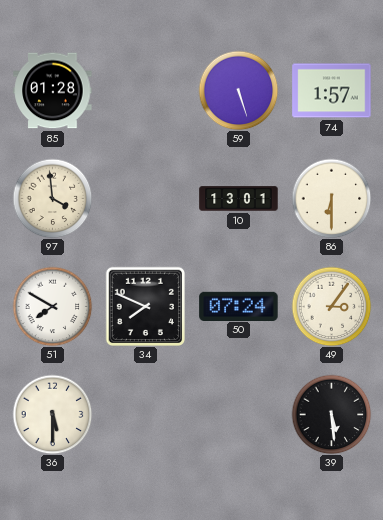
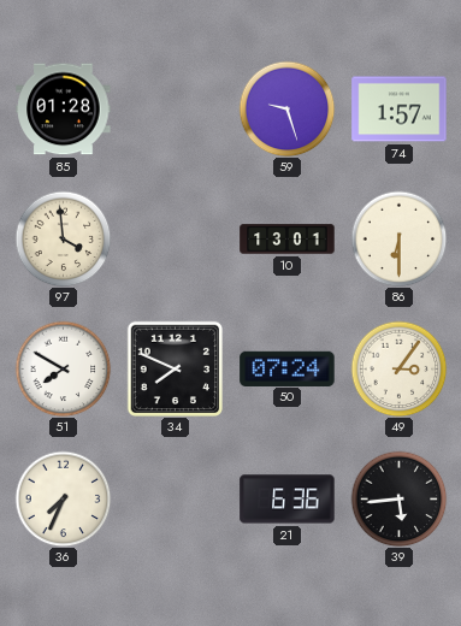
59: 5:27 -> 9:27 (286, 108)
36: 5:30 -> 7:34 (63, 498)
21: none -> 6:36 (288, 500)
39: 5:29 -> 5:44 (398, 498)
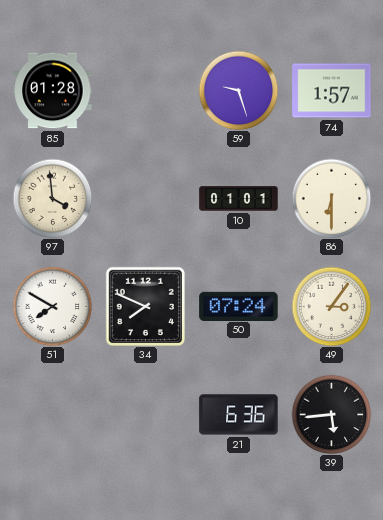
10: 13:01 -> 01:01 (239, 199)
36: 7:34 -> none (63, 498)
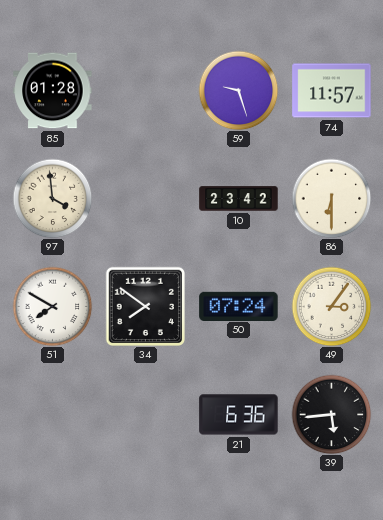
74: 1:57 -> 11:57 (332, 91)
10: 01:01 -> 23:42 (239, 199)
34: 7:49 -> 7:51 (145, 306)
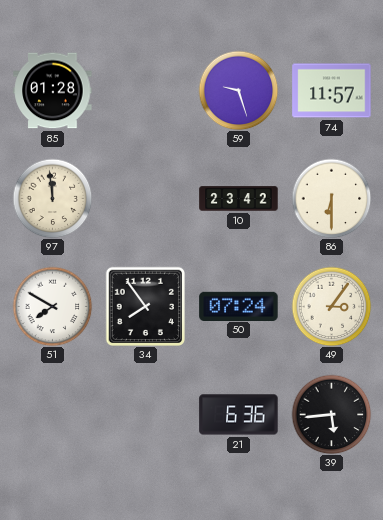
97: 3:59 -> 11:59 (52, 198)
34: 7:51 -> 7:54 (145, 306)
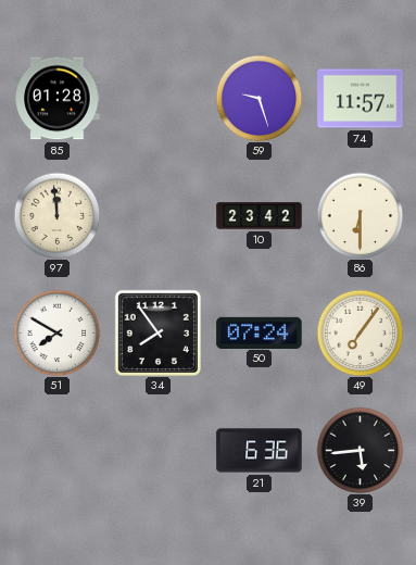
49: 3:06 -> 7:06 (360, 332)
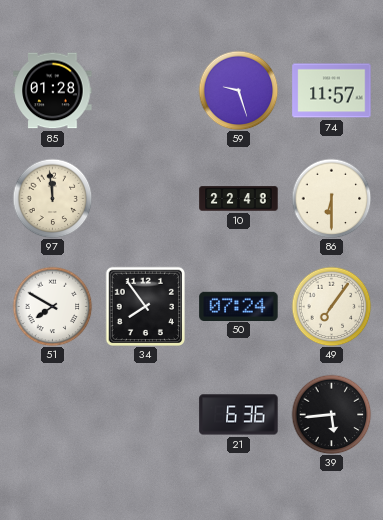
10: 23:42 -> 22:48 (239, 199)
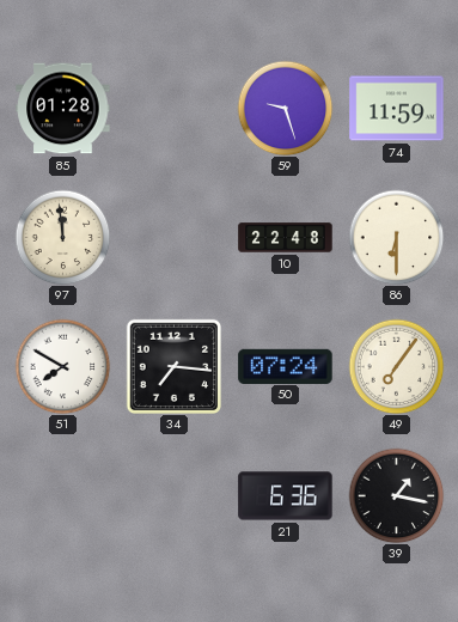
74: 11:57 -> 11:59 (397, 109)
34: 7:54 -> 7:16 (173, 366)
39: 5:44 -> 1:17 (396, 495)
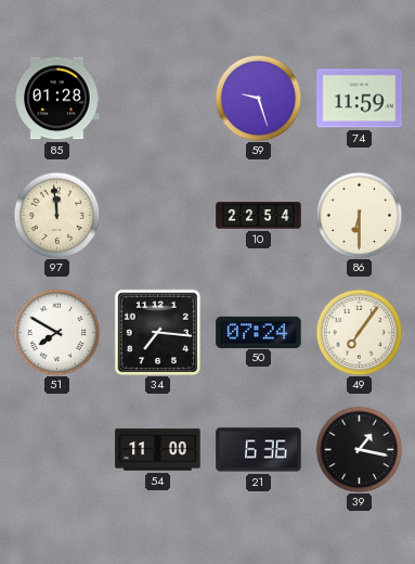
10: 22:48 -> 22:54 (259, 216)
54: none -> 11:00 (158, 450)
